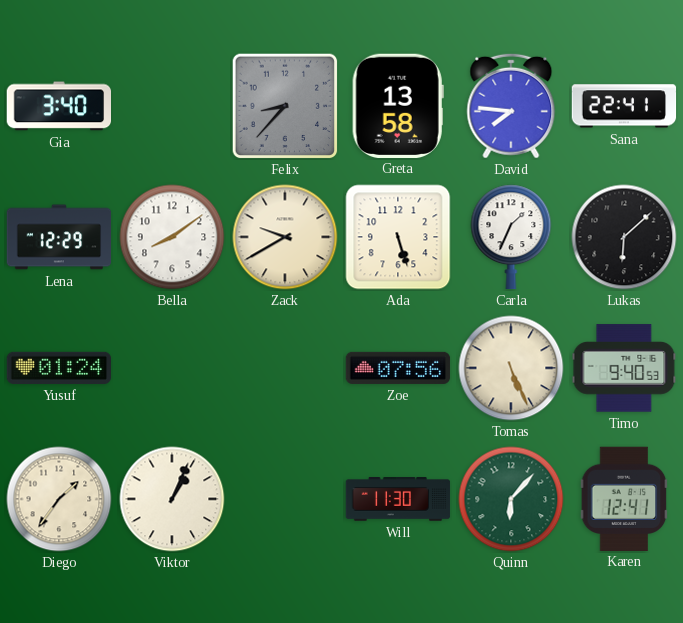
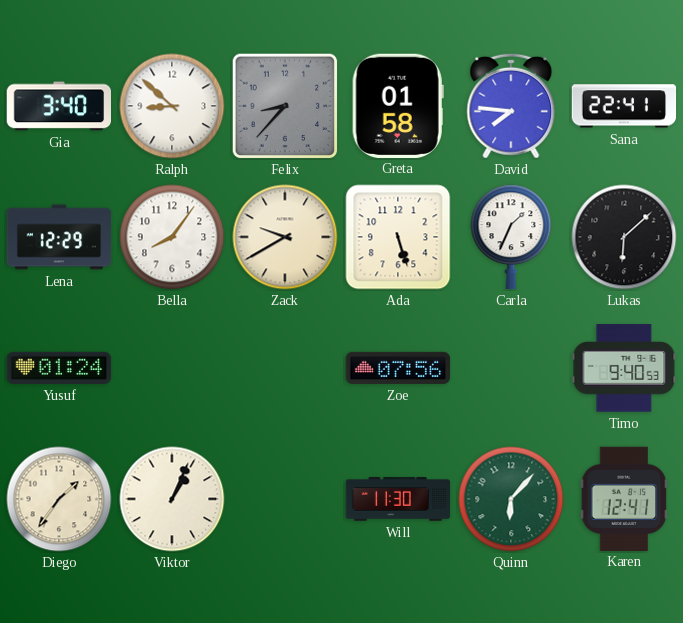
Ralph: none -> 8:52 (172, 106)
Greta: 13:58 -> 01:58 (398, 105)
Bella: 8:09 -> 8:06 (172, 237)
Tomas: 5:26 -> none (511, 368)
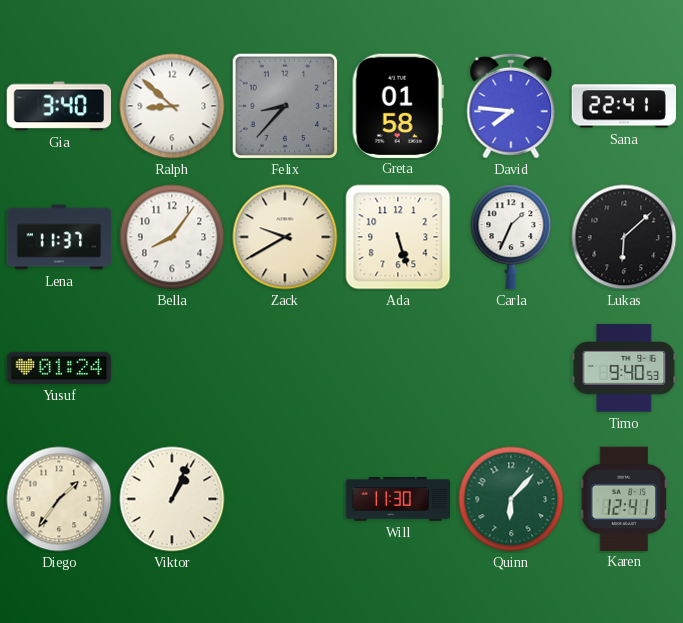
Lena: 12:29 -> 11:37 (59, 237)
Zoe: 07:56 -> none (398, 368)
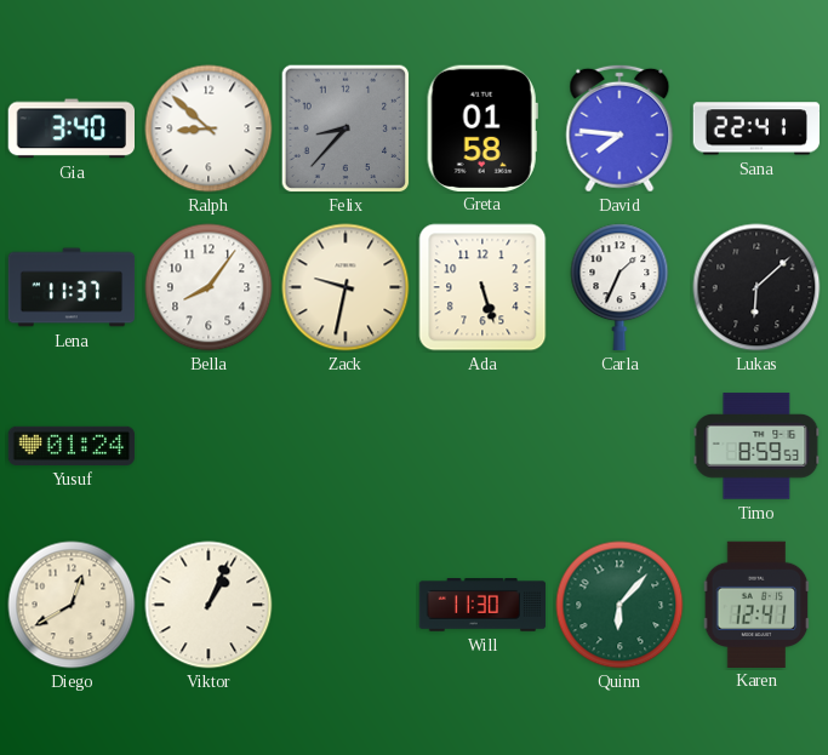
Zack: 9:40 -> 9:32 (346, 287)
Timo: 9:40 -> 8:59 (756, 446)
Diego: 1:36 -> 12:40 (72, 605)
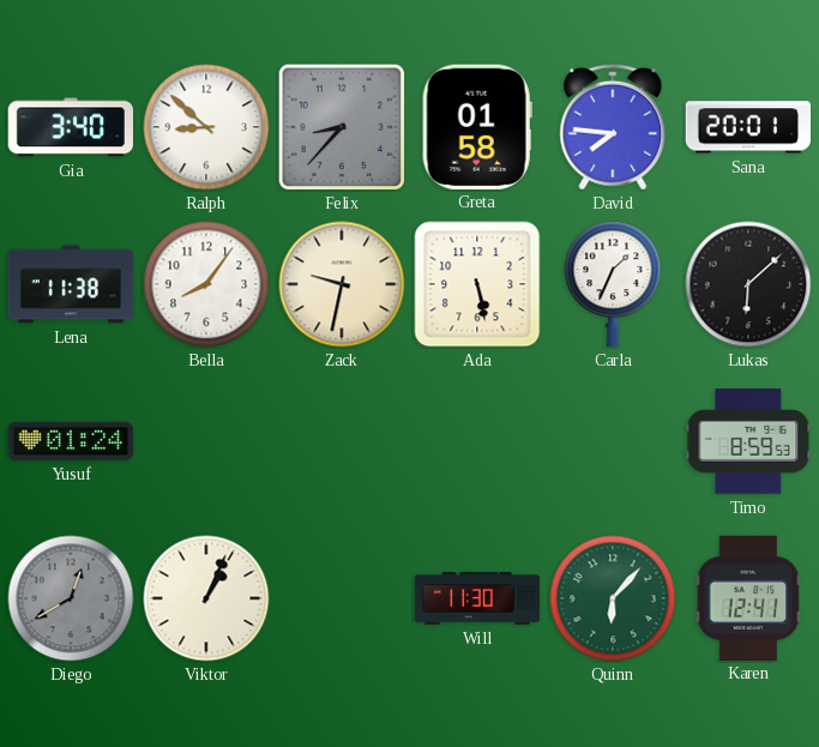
Sana: 22:41 -> 20:01 (748, 127)
Lena: 11:37 -> 11:38 (71, 284)
Ada: 5:27 -> 5:28 (477, 284)
Diego dial: cream -> grey (71, 598)
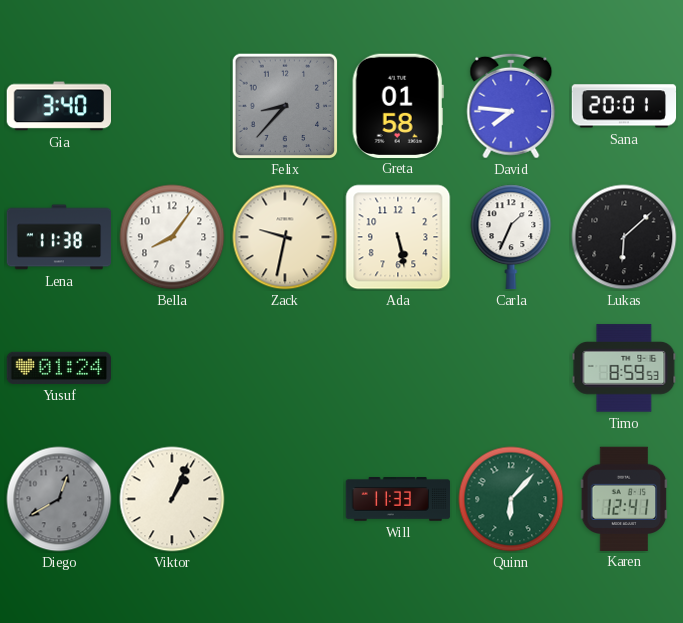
Ralph: 8:52 -> none (206, 127)
Will: 11:30 -> 11:33 (398, 500)
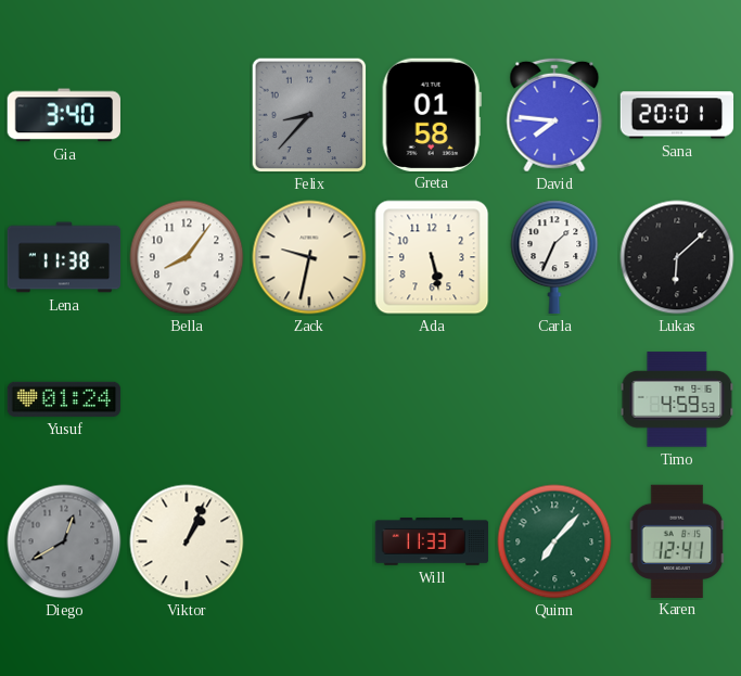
Timo: 8:59 -> 4:59 (677, 399)
Quinn: 6:07 -> 7:07 (554, 541)
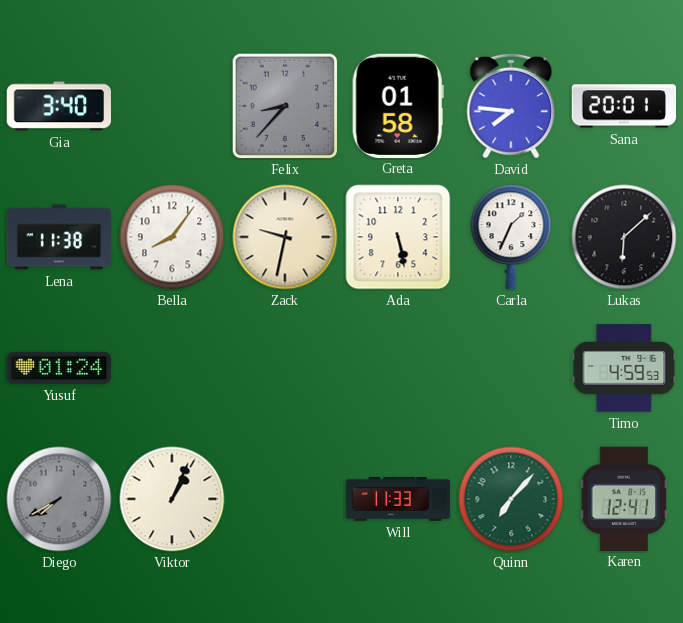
Diego: 12:40 -> 7:40 (59, 499)
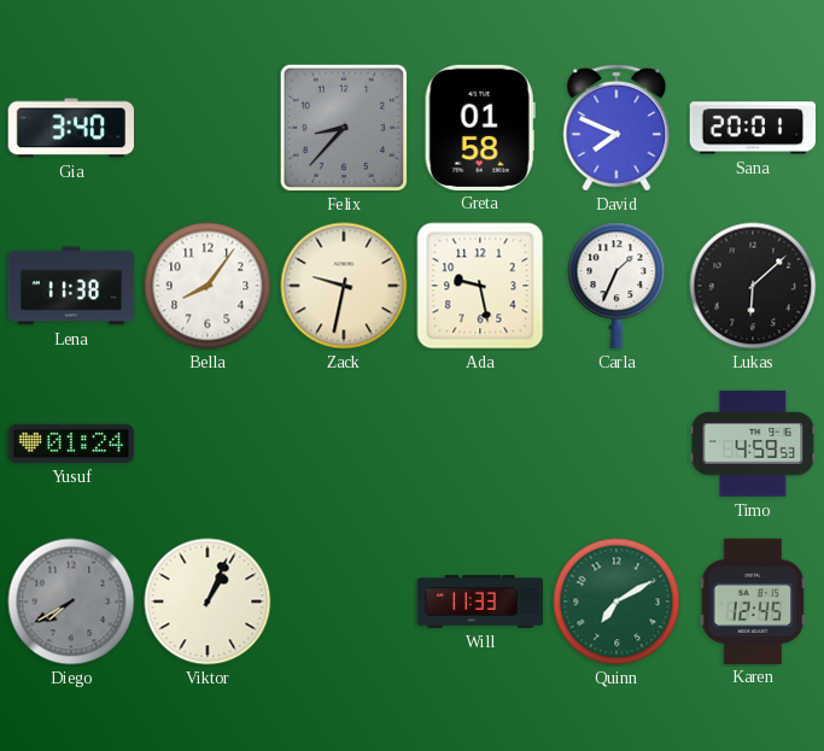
David: 7:46 -> 7:49 (616, 128)
Ada: 5:28 -> 9:28 (480, 286)
Quinn: 7:07 -> 7:10 (616, 602)
Karen: 12:41 -> 12:45 (753, 600)
